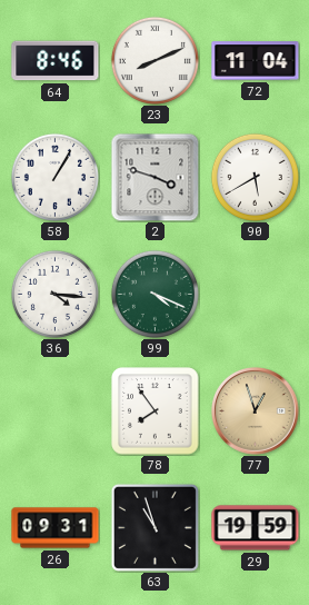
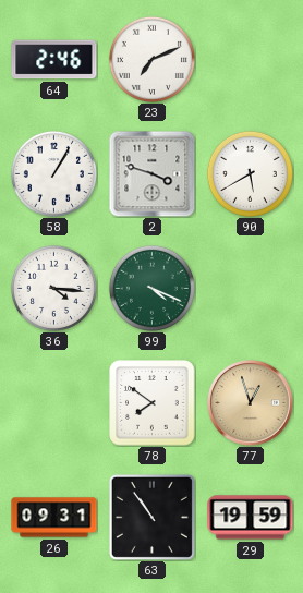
64: 8:46 -> 2:46 (54, 60)
23: 8:11 -> 7:11 (152, 59)
72: 11:04 -> none (256, 61)
78: 7:54 -> 7:51 (153, 403)
63: 10:57 -> 10:54 (152, 517)
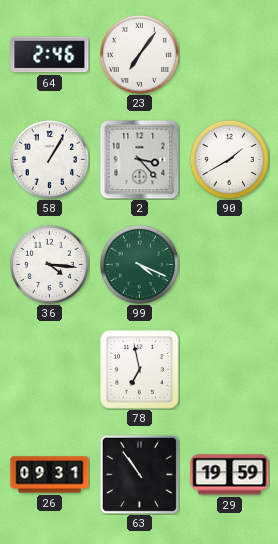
23: 7:11 -> 7:06 (139, 54)
2: 3:48 -> 3:23 (139, 159)
90: 5:40 -> 1:40 (229, 159)
78: 7:51 -> 6:58 (140, 370)
77: 12:57 -> none (251, 403)
